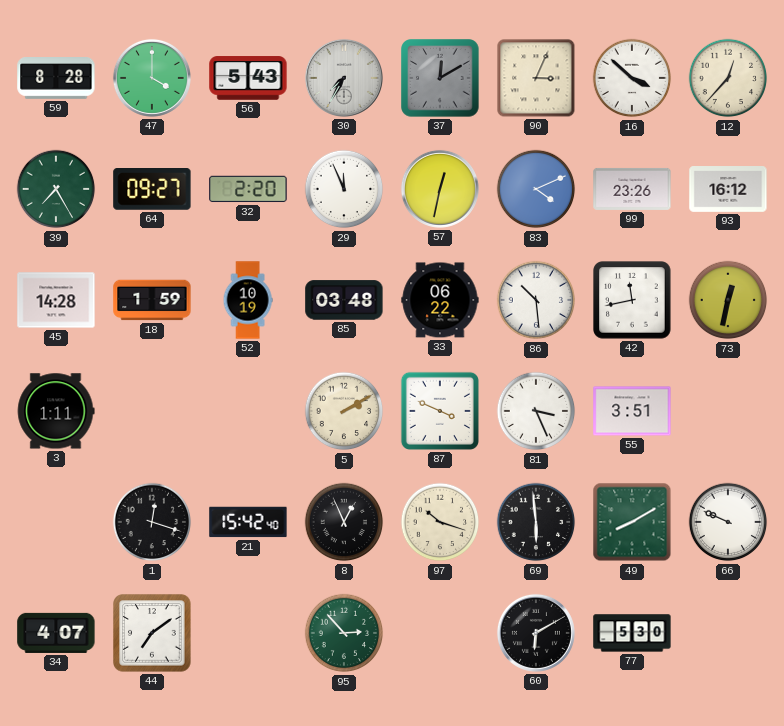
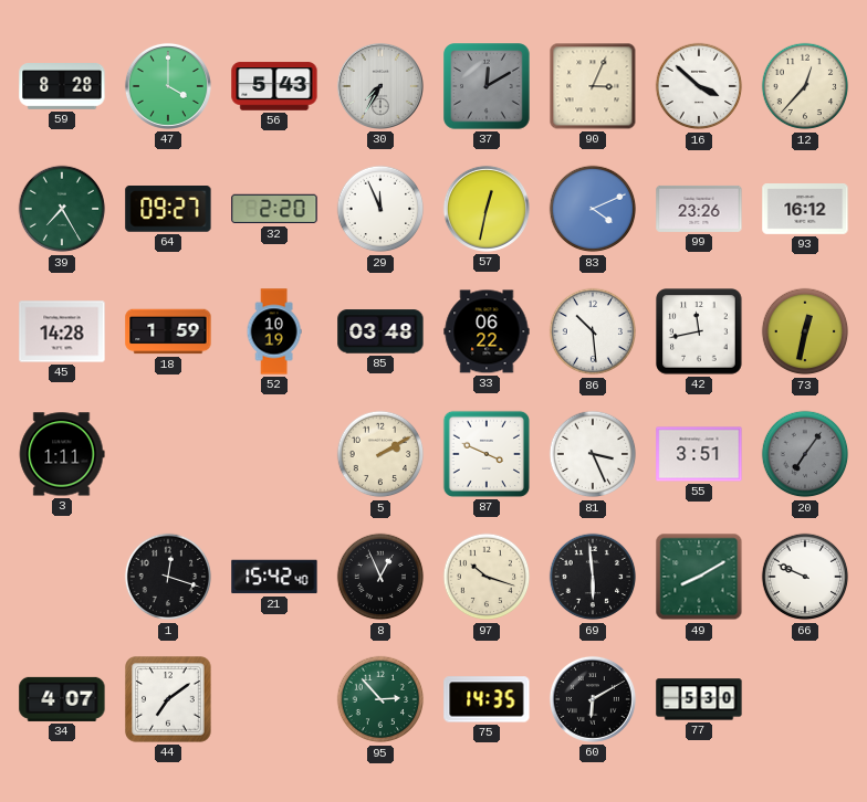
20: none -> 7:06 (805, 454)
75: none -> 14:35 (487, 699)
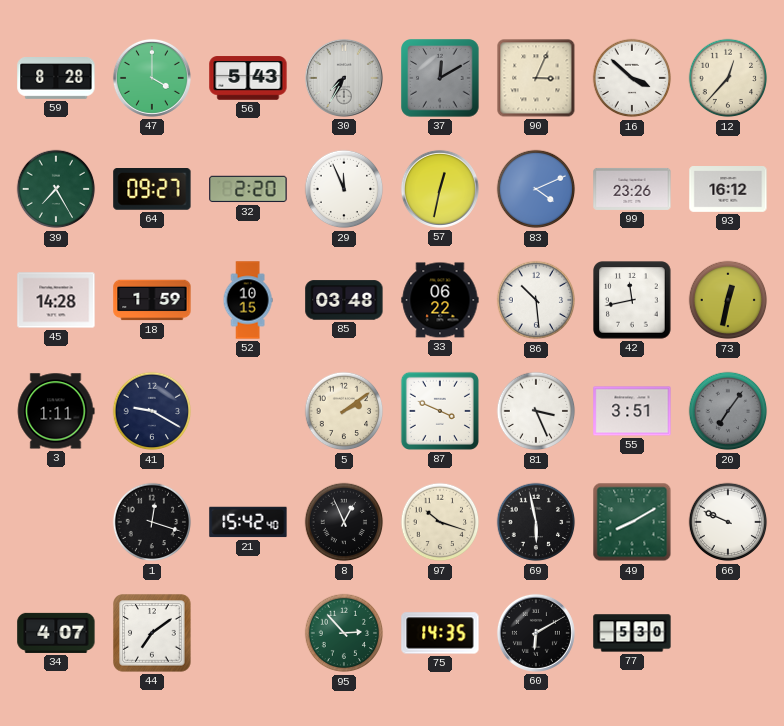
52: 10:19 -> 10:15 (248, 300)
41: none -> 9:20 (152, 411)
5: 2:10 -> 2:09 (344, 411)
69: 5:59 -> 5:58 (536, 522)
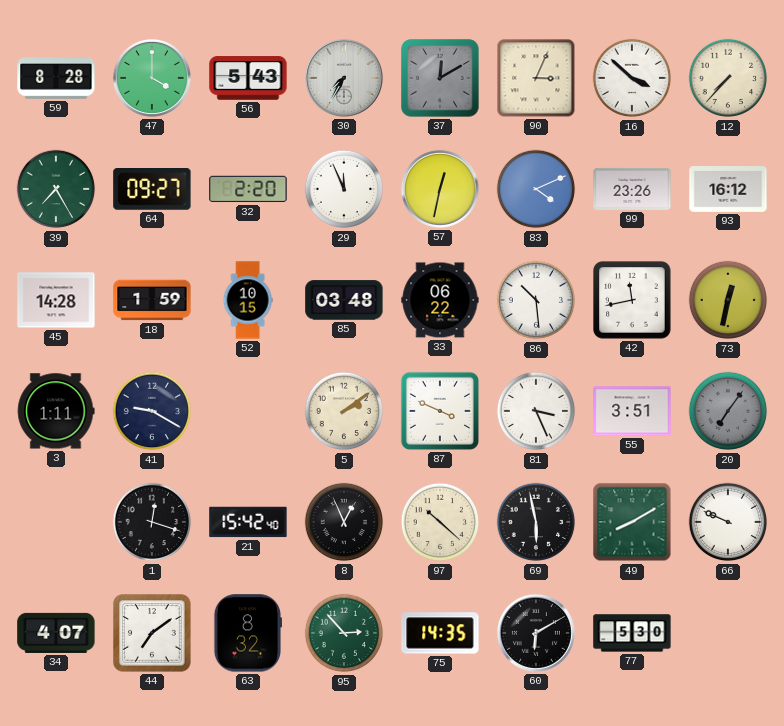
12: 12:37 -> 7:37 (728, 78)
97: 10:18 -> 10:22 (440, 522)
63: none -> 8:32 (247, 633)
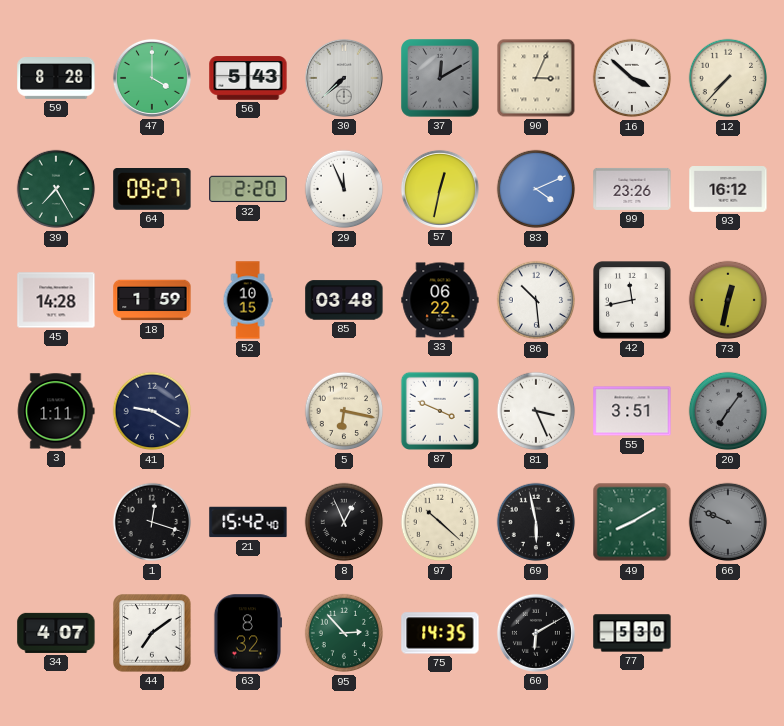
30: 7:35 -> 7:38 (344, 78)
5: 2:09 -> 6:17 (344, 411)
66 dial: white -> grey (728, 522)
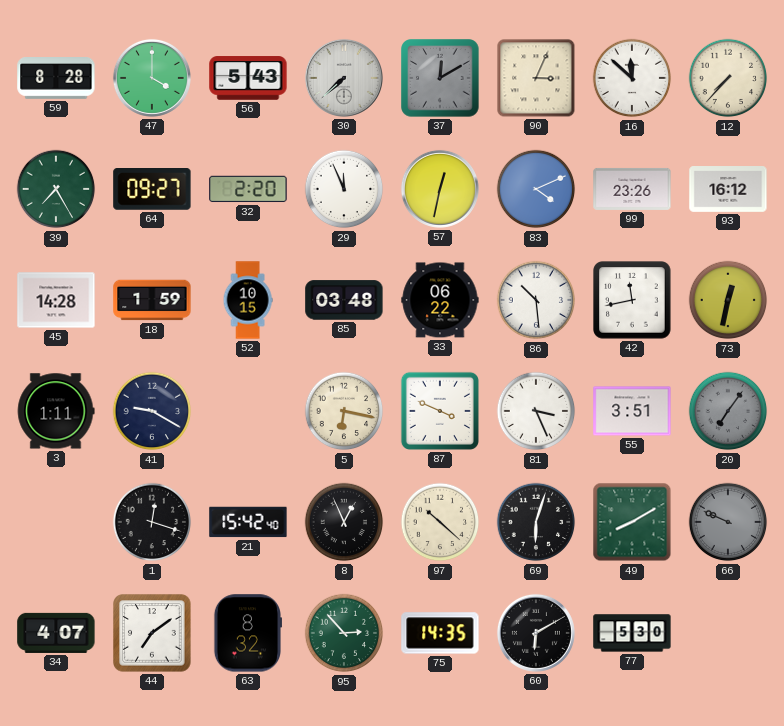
16: 3:52 -> 11:52 (632, 78)
69: 5:58 -> 6:03 (536, 522)
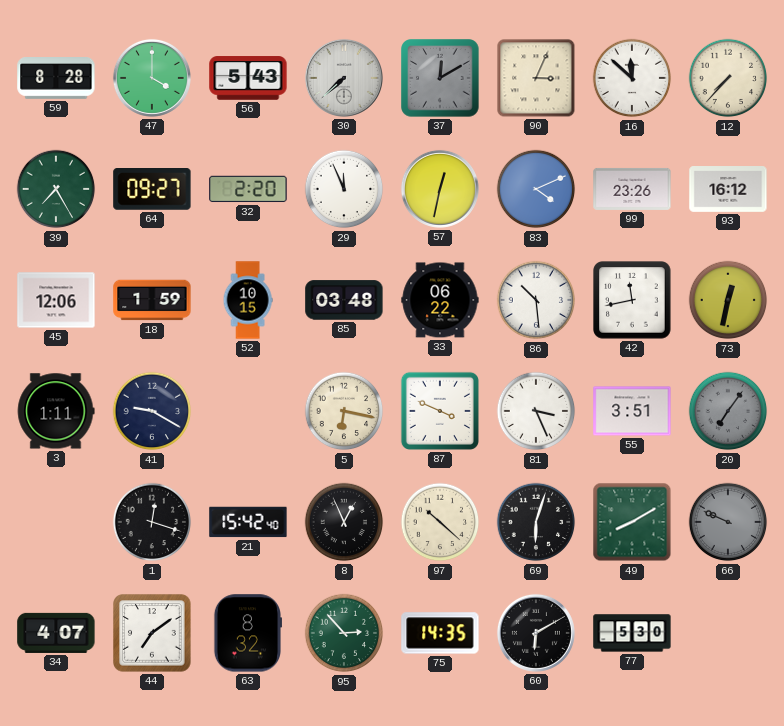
45: 14:28 -> 12:06 (56, 300)
